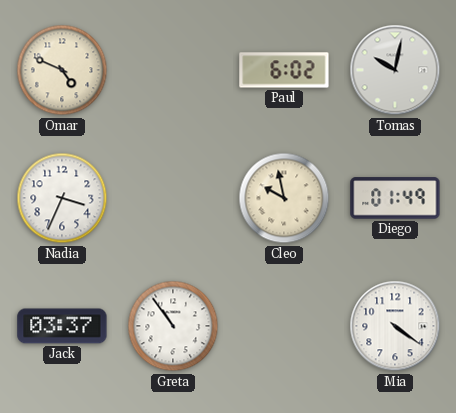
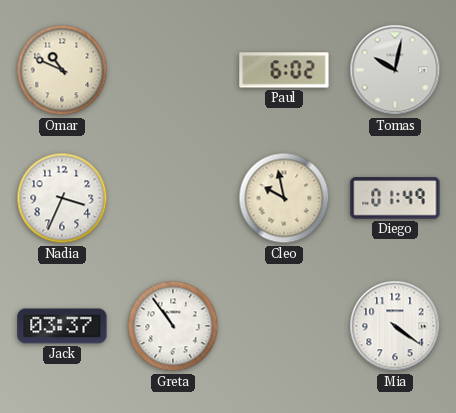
Omar: 4:49 -> 10:49 (62, 70)
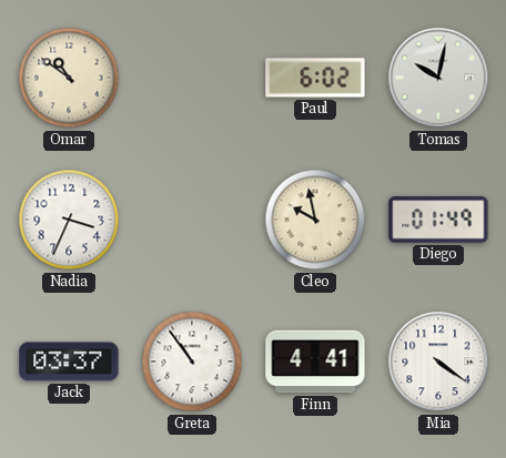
Omar: 10:49 -> 10:51 (69, 78)
Finn: none -> 4:41 (315, 362)
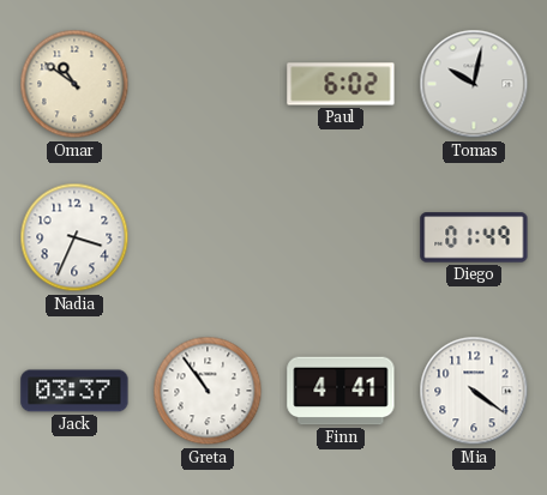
Cleo: 9:58 -> none (315, 220)
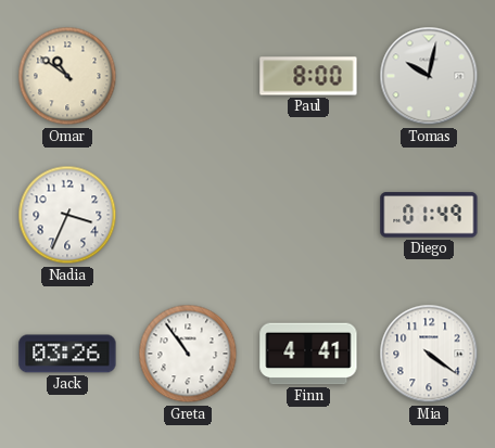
Paul: 6:02 -> 8:00 (308, 76)
Jack: 03:37 -> 03:26 (67, 354)
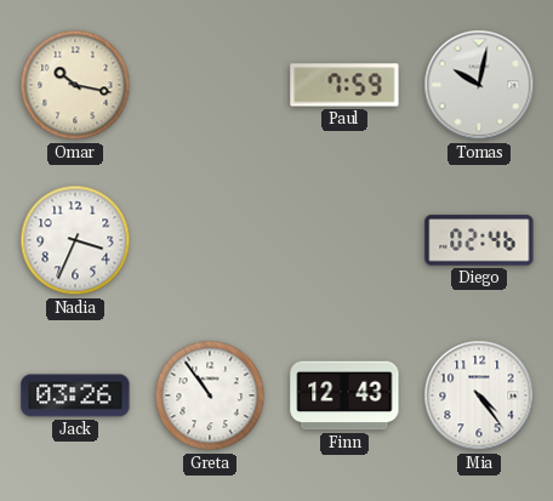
Omar: 10:51 -> 10:17 (75, 85)
Paul: 8:00 -> 7:59 (344, 85)
Diego: 01:49 -> 02:46 (479, 240)
Finn: 4:41 -> 12:43 (344, 395)
Mia: 4:21 -> 4:24 (479, 395)
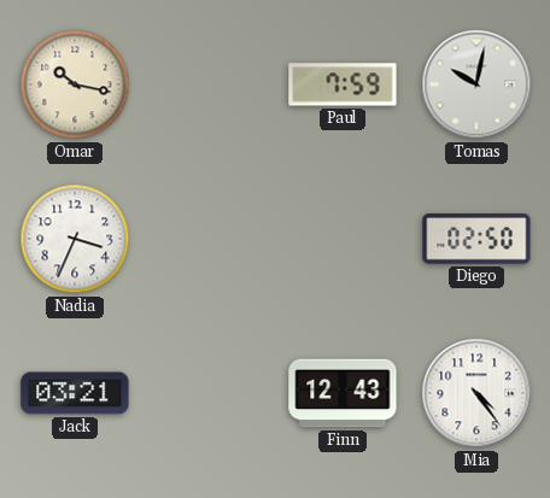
Diego: 02:46 -> 02:50 (476, 239)
Jack: 03:26 -> 03:21 (75, 393)
Greta: 10:54 -> none (210, 395)
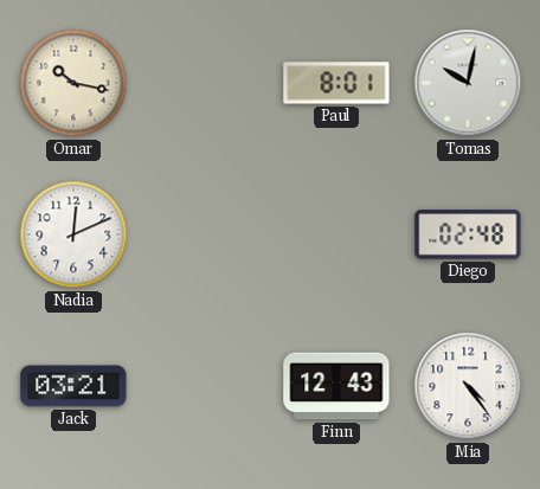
Paul: 7:59 -> 8:01 (336, 83)
Nadia: 3:34 -> 12:11 (73, 234)
Diego: 02:50 -> 02:48 (468, 234)
